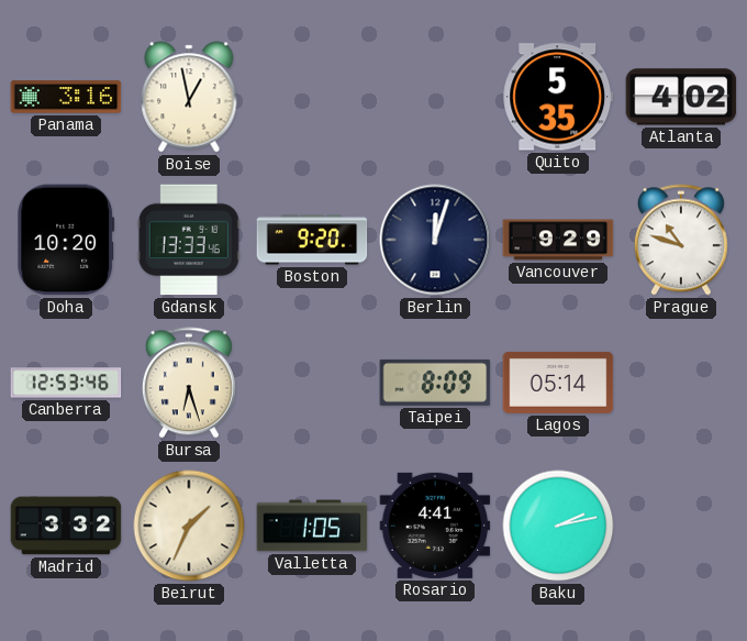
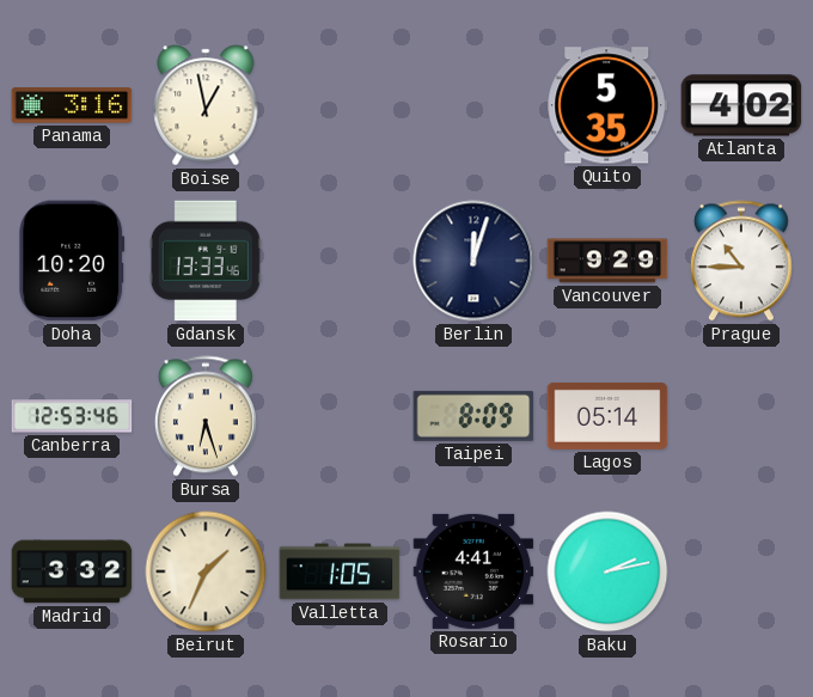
Boston: 9:20 -> none (312, 240)
Prague: 10:48 -> 10:45 (741, 261)
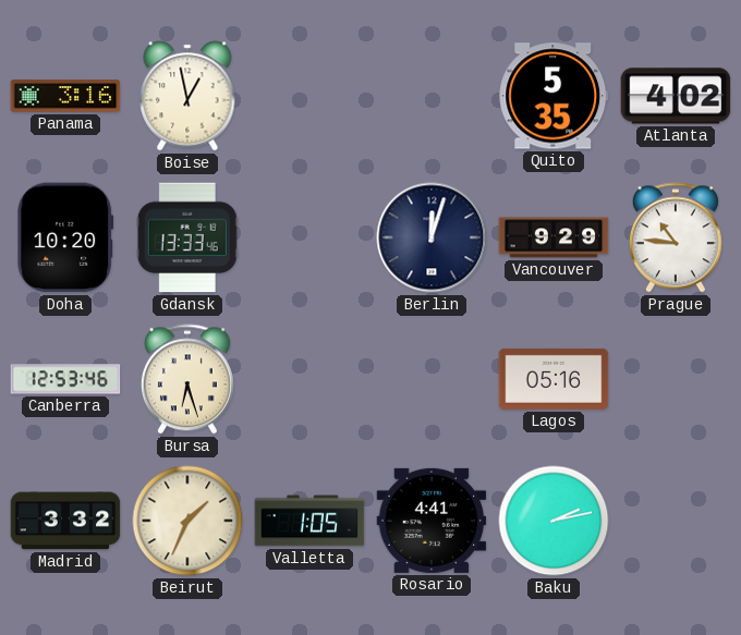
Prague: 10:45 -> 10:46 (676, 237)
Taipei: 8:09 -> none (473, 416)
Lagos: 05:14 -> 05:16 (554, 379)
